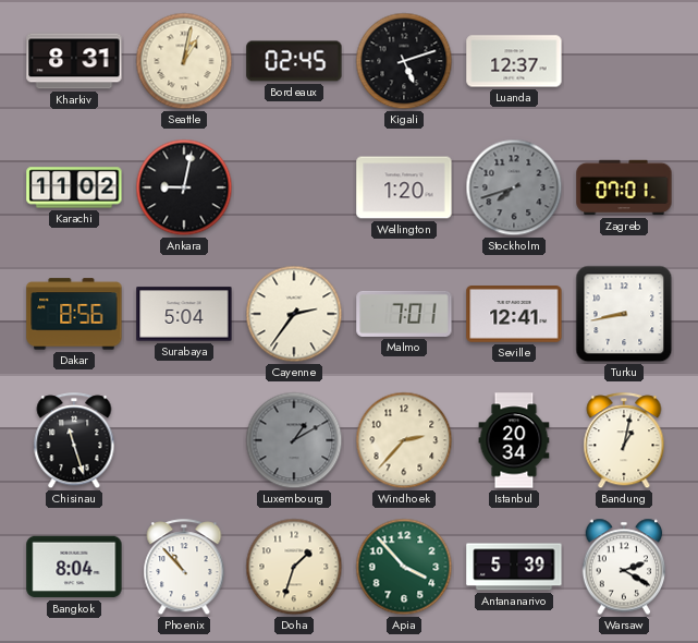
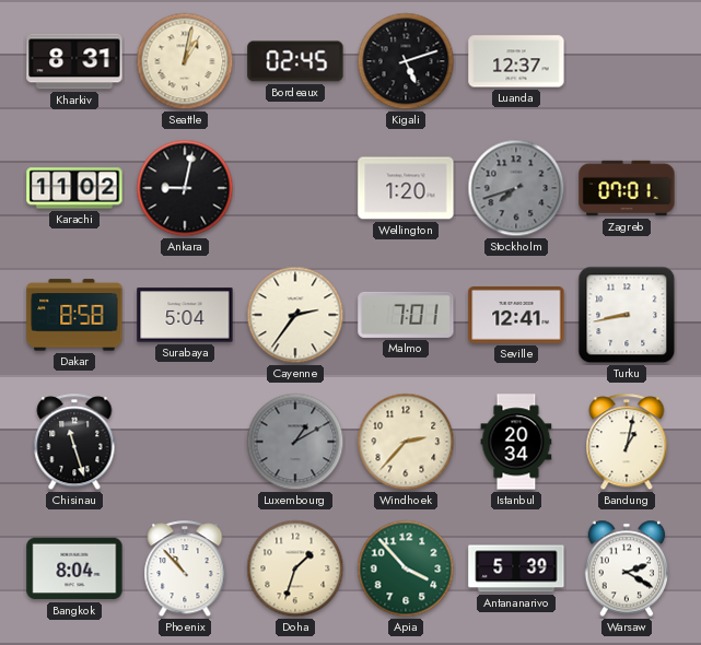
Dakar: 8:56 -> 8:58 (74, 315)
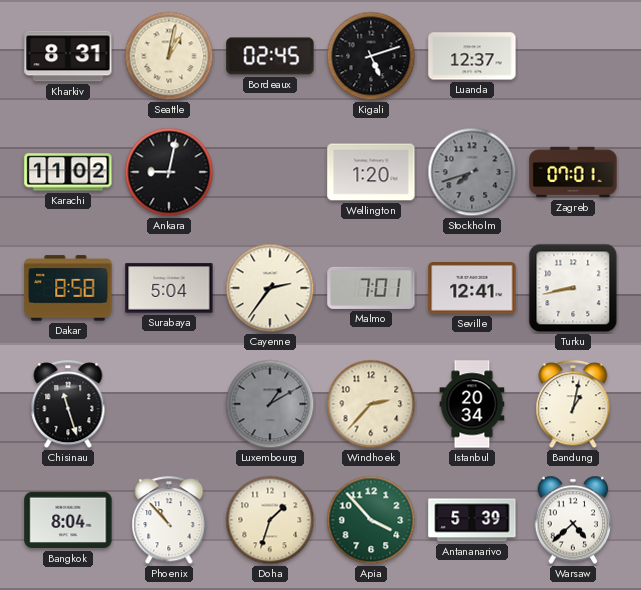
Warsaw: 2:20 -> 4:38 (573, 520)
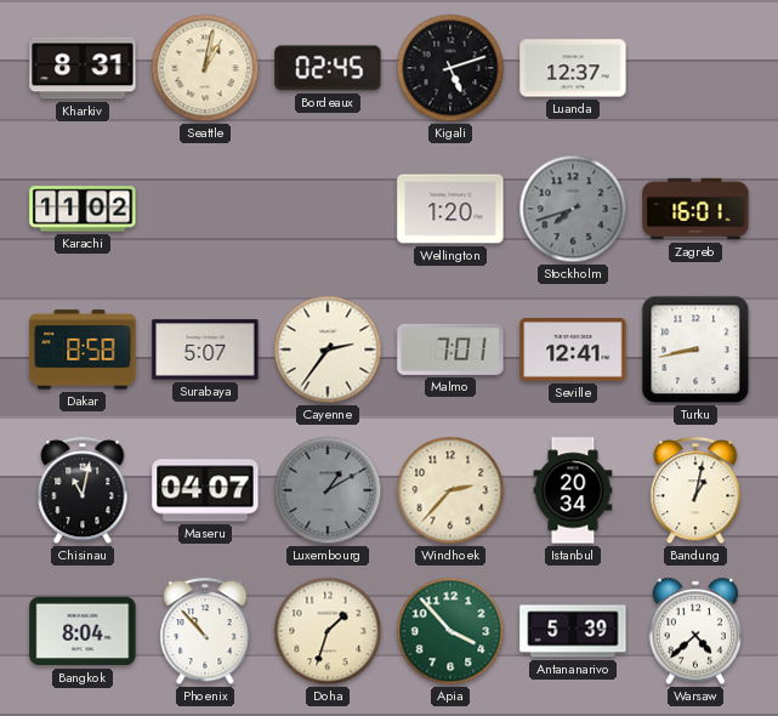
Ankara: 9:02 -> none (169, 172)
Zagreb: 07:01 -> 16:01 (695, 209)
Surabaya: 5:04 -> 5:07 (205, 350)
Chisinau: 11:27 -> 11:02 (83, 491)
Maseru: none -> 04:07 (205, 490)
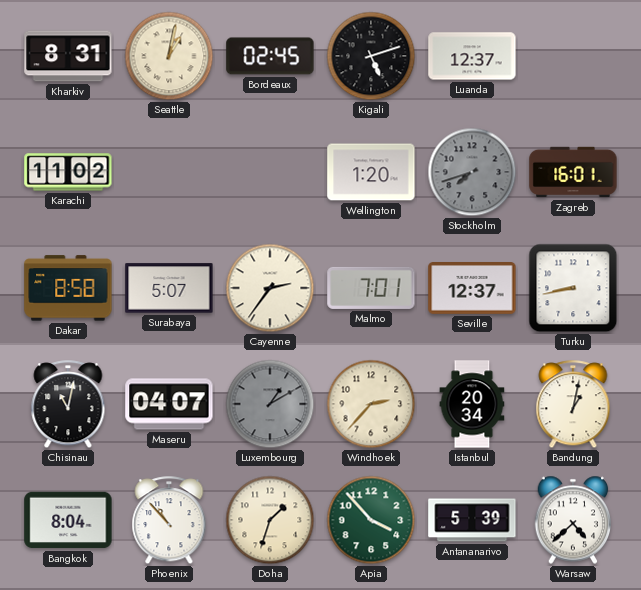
Seville: 12:41 -> 12:37 (472, 289)
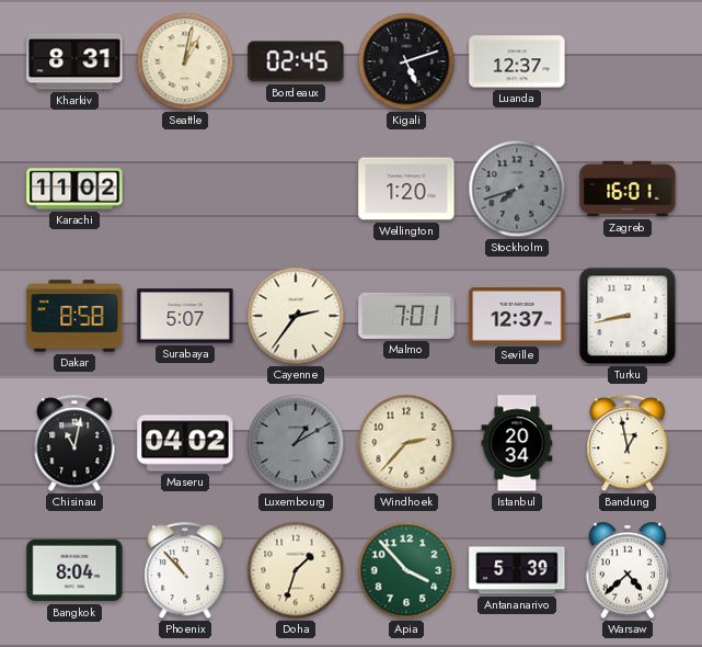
Maseru: 04:07 -> 04:02 (185, 443)
Bandung: 1:02 -> 12:58 (628, 444)
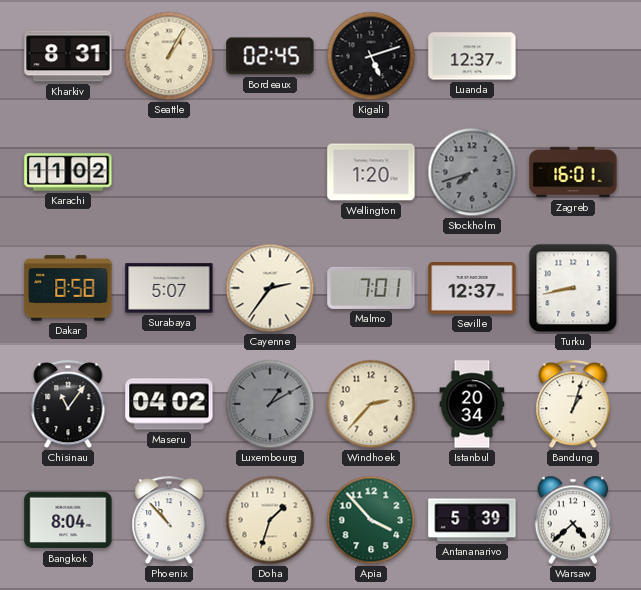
Seattle: 1:02 -> 1:05 (169, 56)
Chisinau: 11:02 -> 11:06 (68, 405)
Bandung: 12:58 -> 1:03 (573, 405)
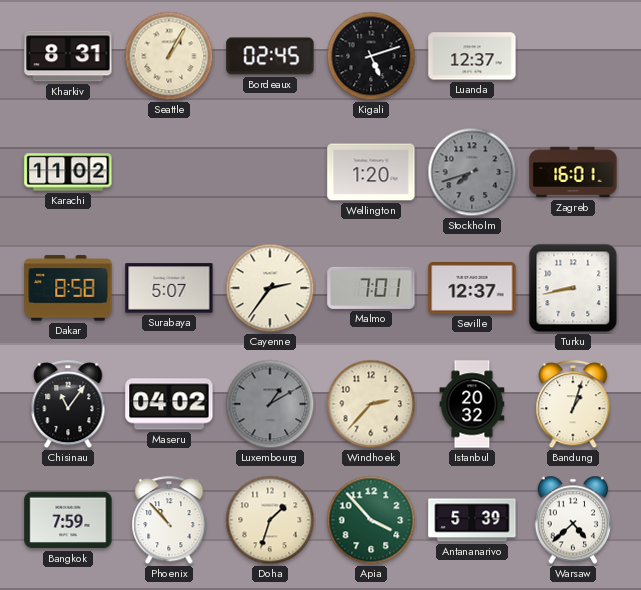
Istanbul: 20:34 -> 20:32 (472, 404)
Bangkok: 8:04 -> 7:59 (68, 520)
